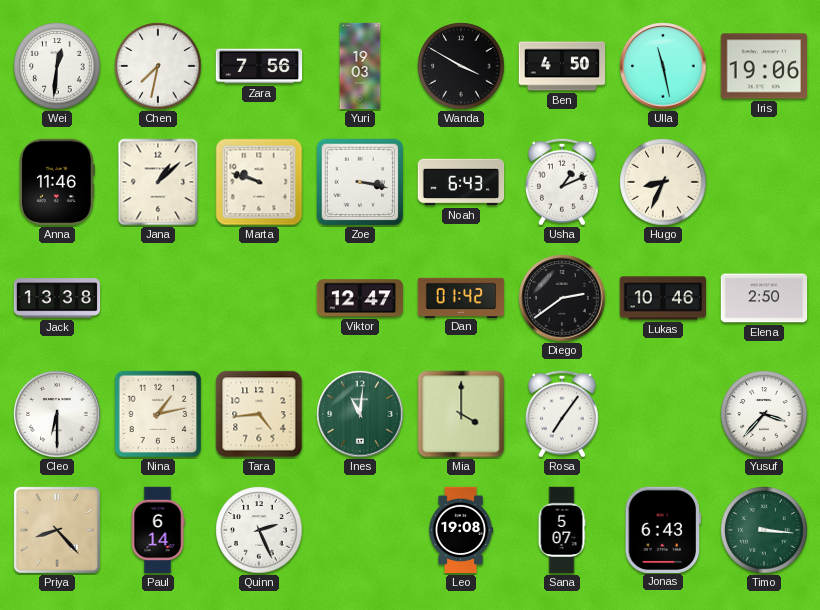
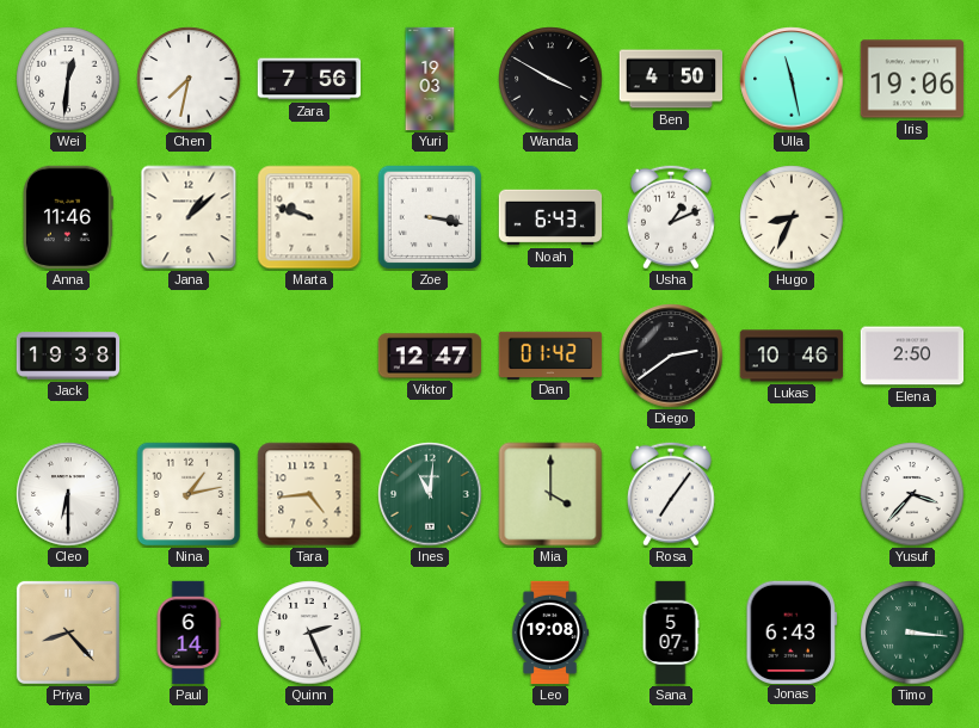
Jack: 13:38 -> 19:38 (68, 356)
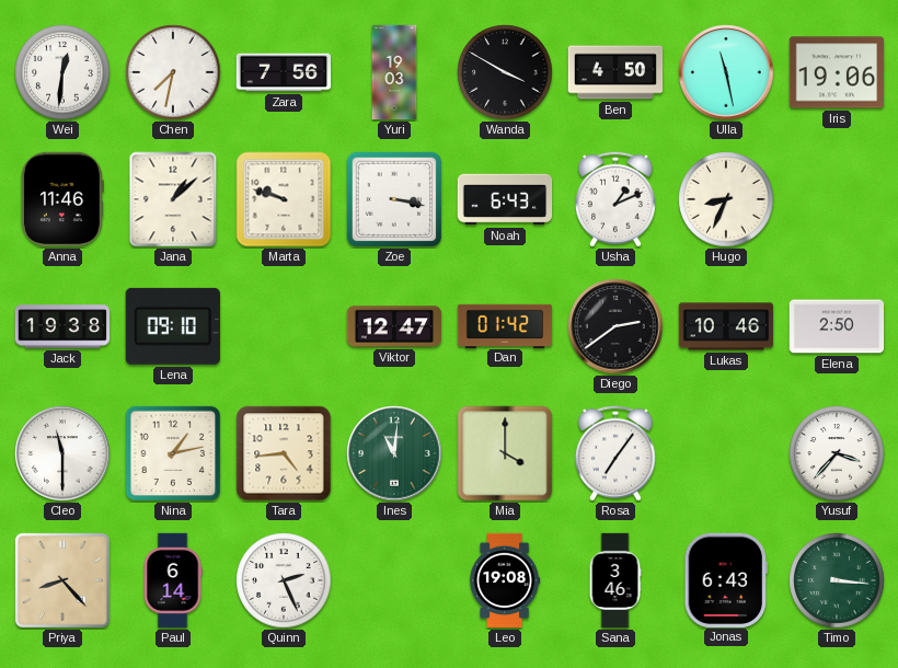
Lena: none -> 09:10 (173, 326)
Cleo: 6:30 -> 11:30 (62, 453)
Sana: 5:07 -> 3:46 (615, 580)
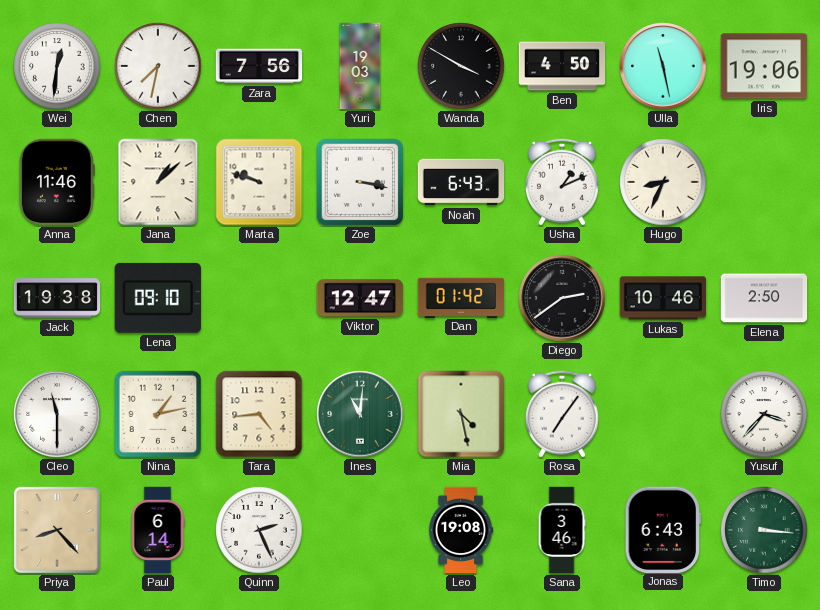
Mia: 4:00 -> 4:28 (461, 414)
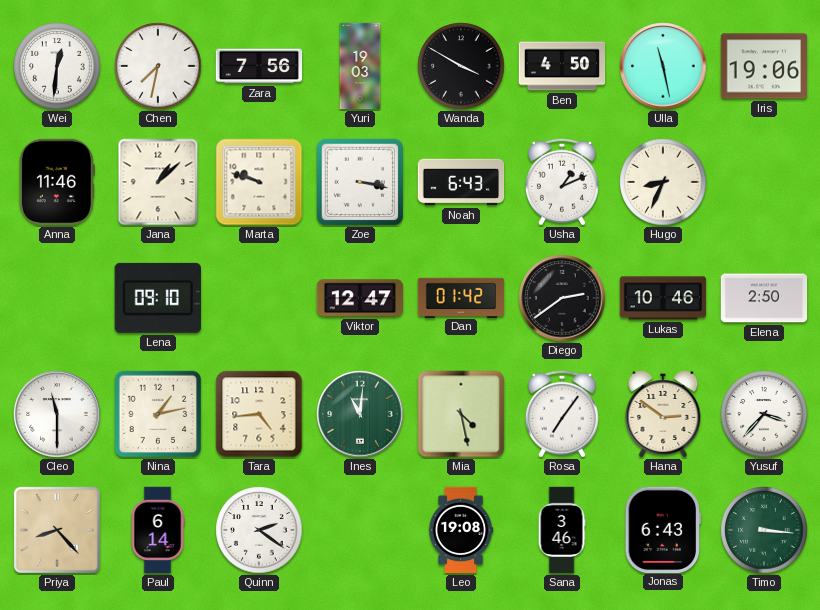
Jack: 19:38 -> none (57, 298)
Hana: none -> 2:51 (663, 415)
Quinn: 2:26 -> 2:21 (259, 530)
